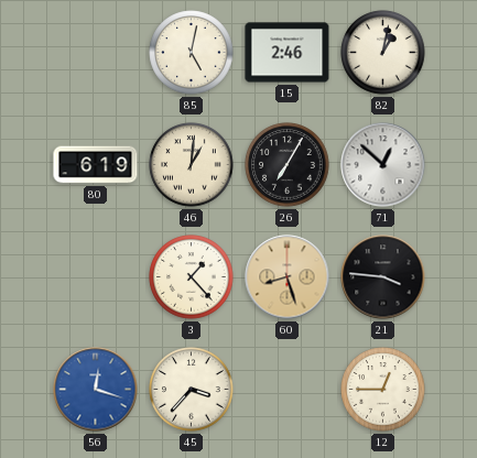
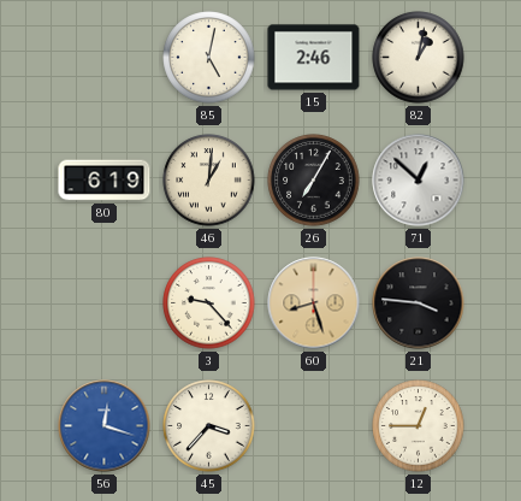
3: 1:23 -> 9:23 (209, 303)
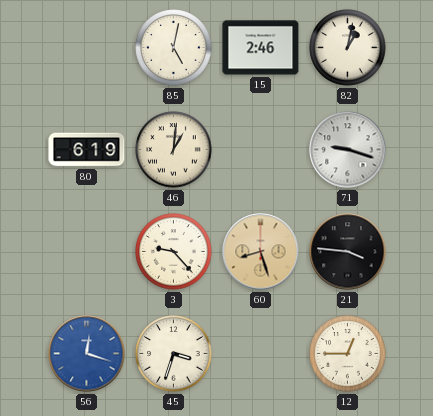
26: 7:05 -> none (314, 181)
71: 12:52 -> 9:18 (348, 150)
45: 3:37 -> 3:33 (174, 354)
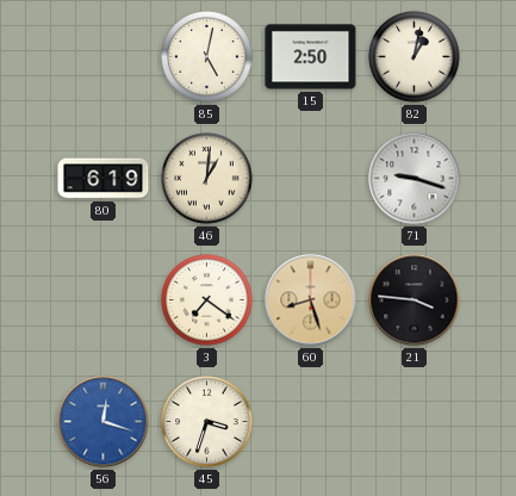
15: 2:46 -> 2:50 (311, 57)
3: 9:23 -> 7:21 (207, 300)
12: 12:45 -> none (348, 354)
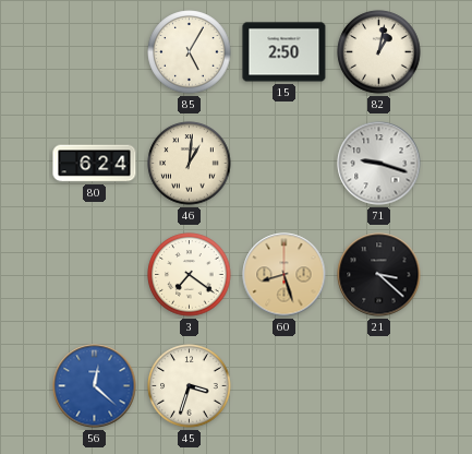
85: 5:02 -> 5:05 (190, 52)
80: 6:19 -> 6:24 (95, 164)
21: 3:46 -> 3:22 (379, 275)
56: 12:18 -> 12:22 (95, 386)
